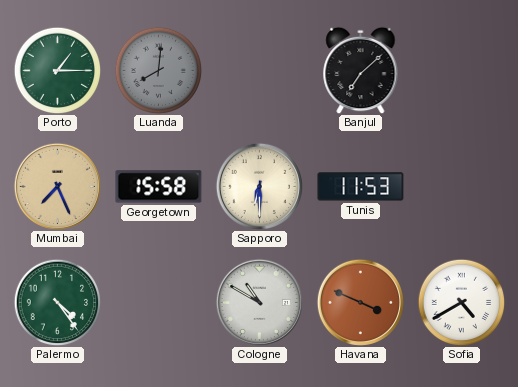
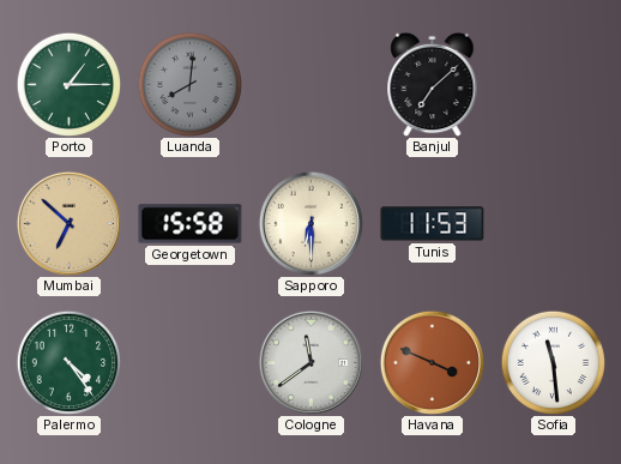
Mumbai: 7:26 -> 6:52 (68, 223)
Cologne: 10:50 -> 11:39 (310, 362)
Sofia: 4:40 -> 11:29 (553, 362)
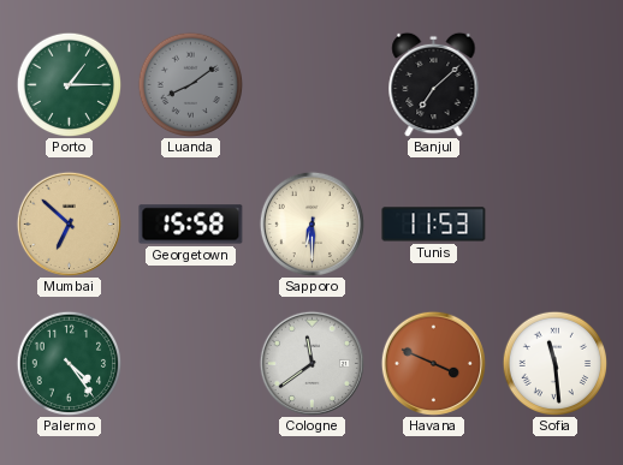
Luanda: 8:01 -> 8:09 (190, 84)
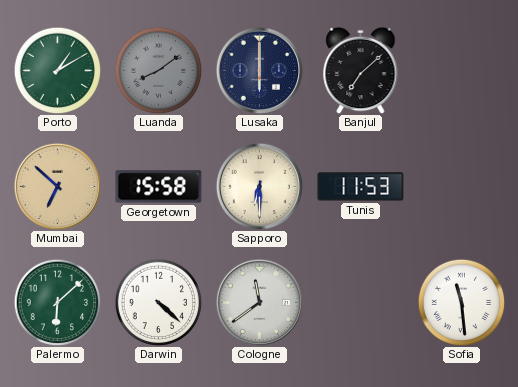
Porto: 1:15 -> 1:10 (57, 70)
Lusaka: none -> 6:00 (259, 70)
Palermo: 4:24 -> 6:08 (57, 302)
Darwin: none -> 4:22 (158, 302)
Havana: 3:49 -> none (433, 363)
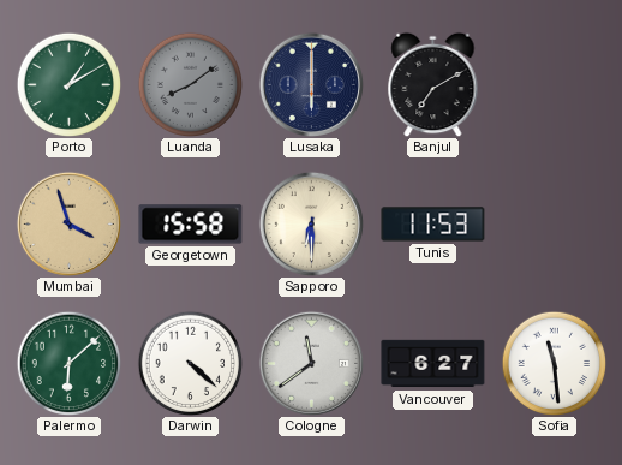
Banjul: 7:08 -> 7:10 (433, 84)
Mumbai: 6:52 -> 3:57 (68, 223)
Vancouver: none -> 6:27 (433, 364)
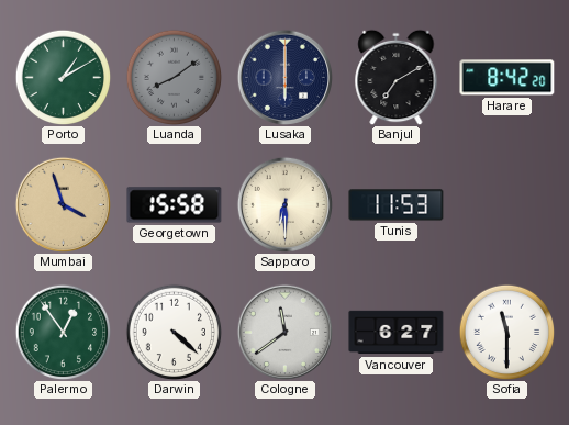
Harare: none -> 8:42 (507, 78)
Palermo: 6:08 -> 12:54 (63, 332)
Sofia: 11:29 -> 11:30 (506, 332)
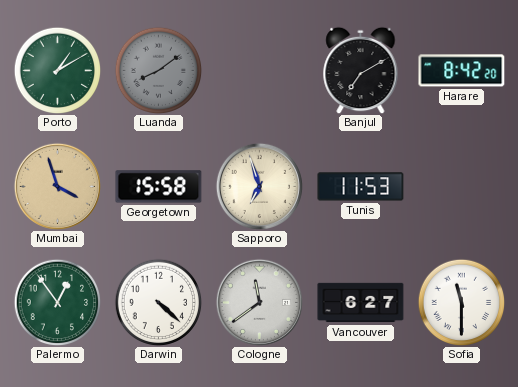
Lusaka: 6:00 -> none (284, 77)
Sapporo: 6:30 -> 6:57 (259, 186)
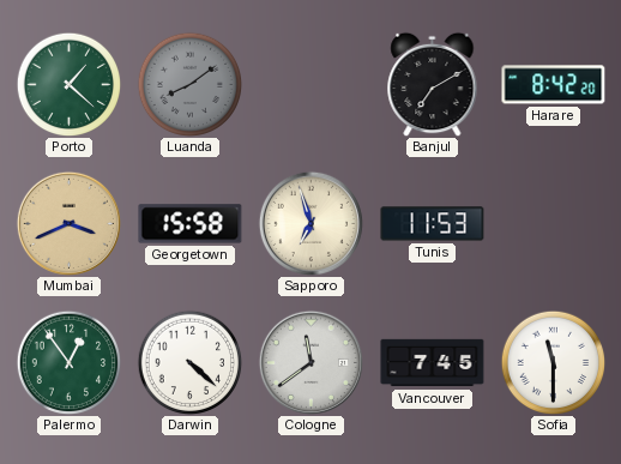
Porto: 1:10 -> 1:22 (68, 84)
Mumbai: 3:57 -> 3:41 (68, 223)
Vancouver: 6:27 -> 7:45 (433, 363)
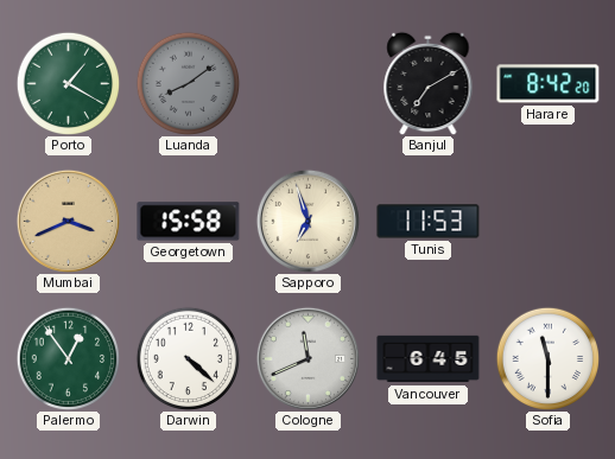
Porto: 1:22 -> 1:20 (68, 83)
Cologne: 11:39 -> 11:41 (307, 358)
Vancouver: 7:45 -> 6:45 (429, 359)
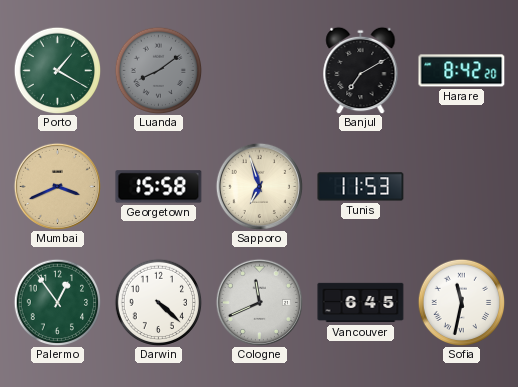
Sofia: 11:30 -> 11:32 (461, 302)
